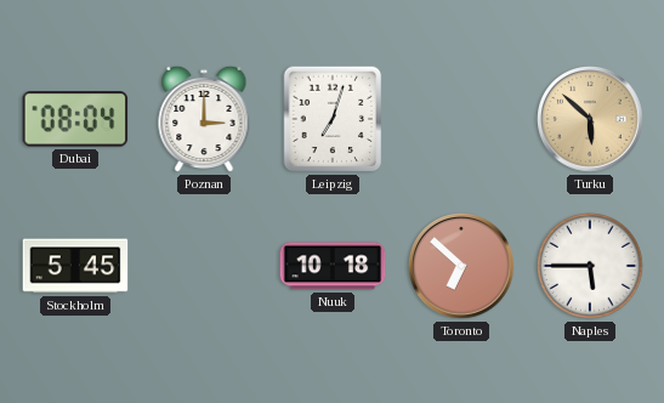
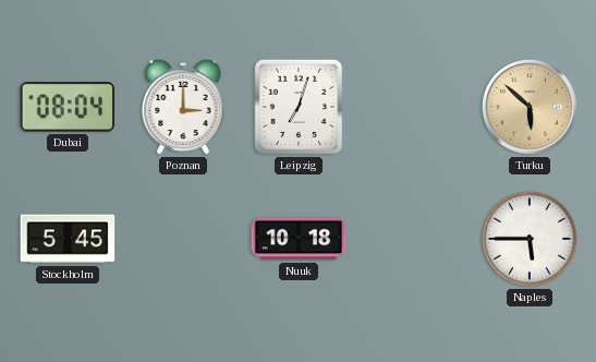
Toronto: 6:52 -> none (462, 267)
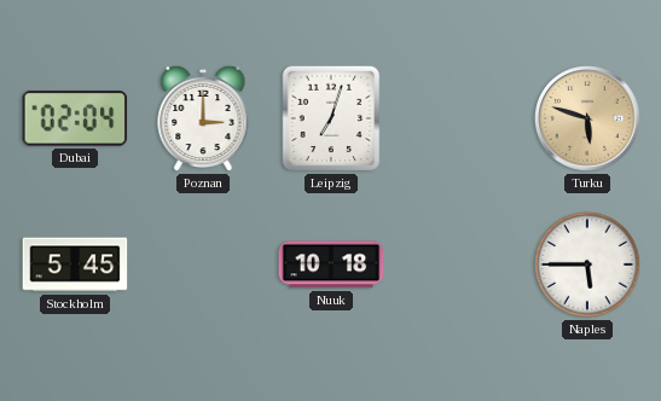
Dubai: 08:04 -> 02:04 (75, 118)
Turku: 5:52 -> 5:48 (588, 120)
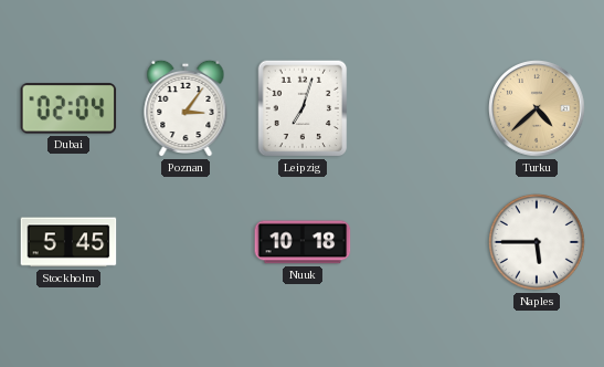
Poznan: 3:00 -> 3:06 (186, 108)
Turku: 5:48 -> 4:38 (538, 109)
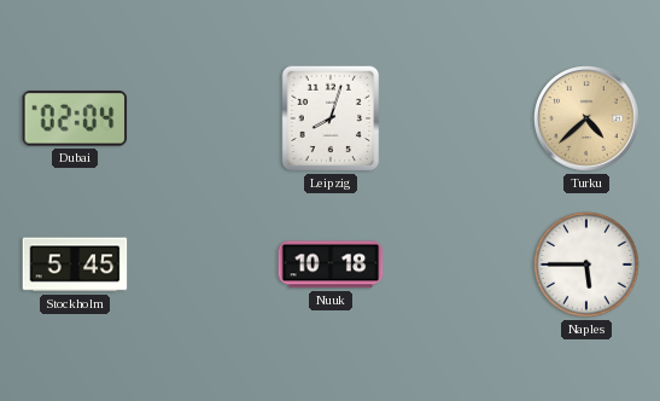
Poznan: 3:06 -> none (186, 108)
Leipzig: 7:03 -> 8:03 (331, 118)
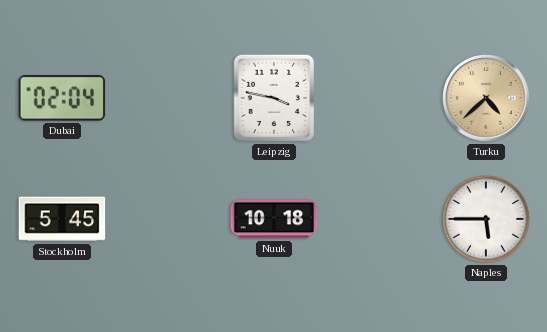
Leipzig: 8:03 -> 3:47 (274, 98)
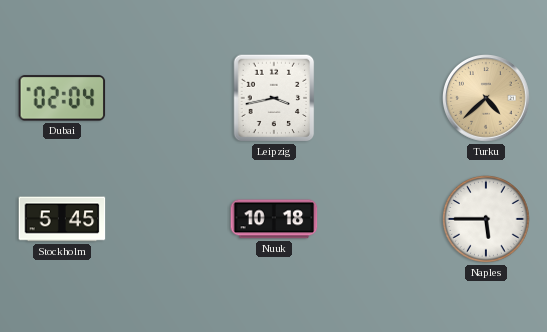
Leipzig: 3:47 -> 3:43 (274, 98)
